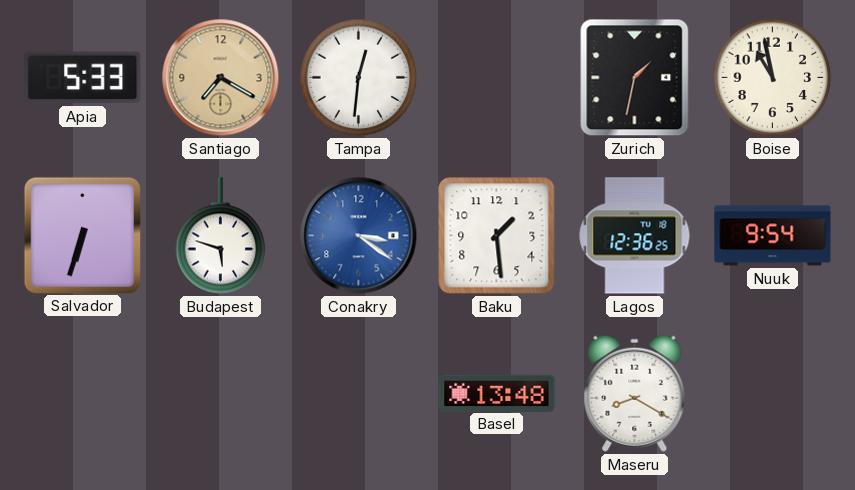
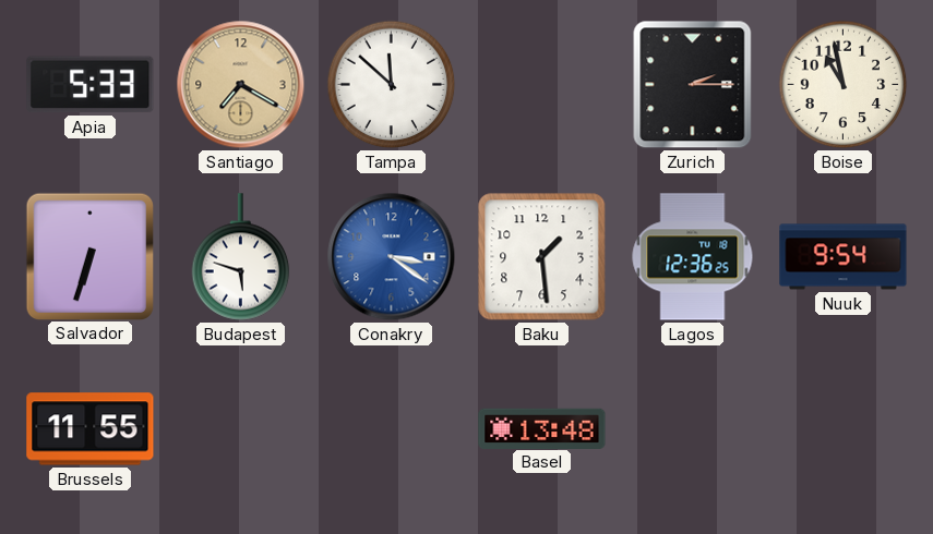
Tampa: 12:31 -> 11:52 (392, 85)
Zurich: 1:32 -> 2:15 (693, 85)
Brussels: none -> 11:55 (91, 429)
Maseru: 8:20 -> none (635, 393)
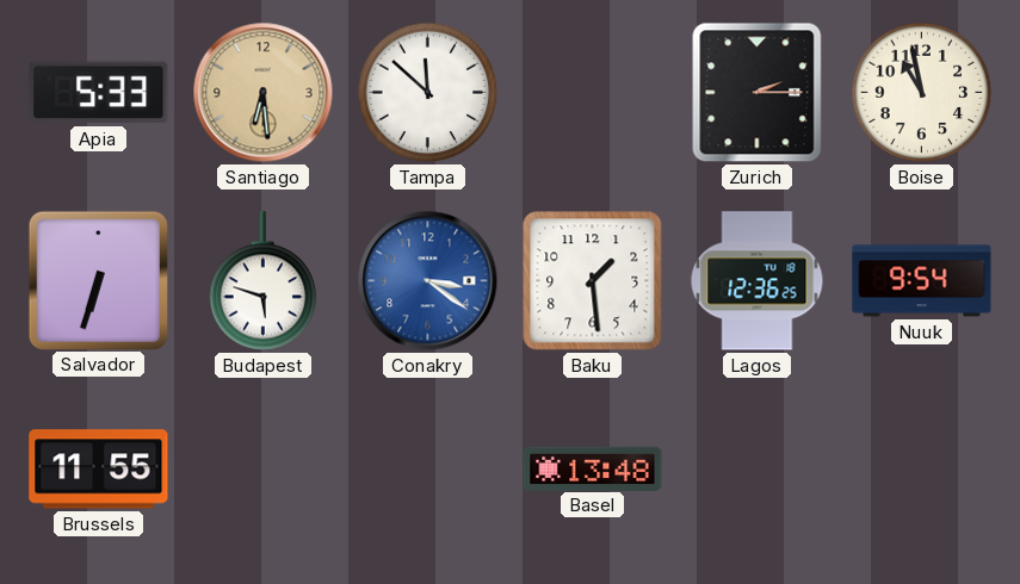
Santiago: 7:20 -> 6:29 (264, 93)
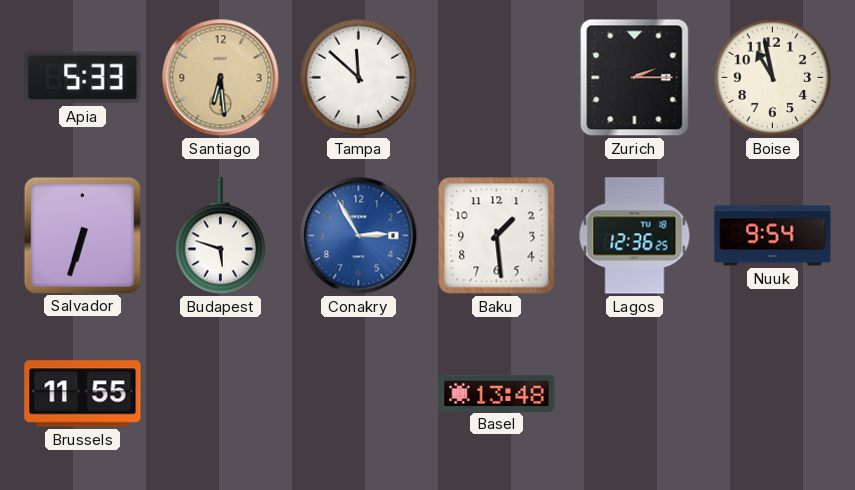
Conakry: 3:21 -> 2:55 (359, 236)
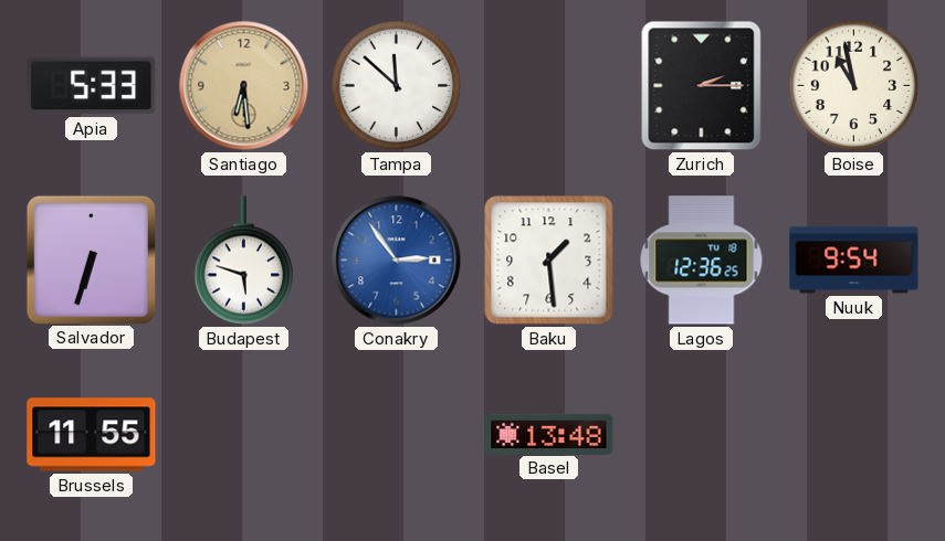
Conakry: 2:55 -> 2:54 (397, 261)
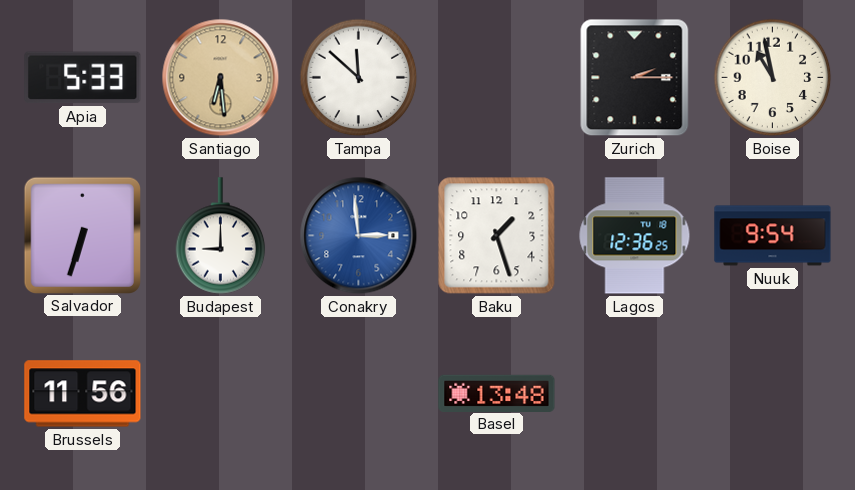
Budapest: 5:48 -> 9:00 (221, 236)
Conakry: 2:54 -> 2:59 (359, 236)
Baku: 1:29 -> 1:27 (497, 236)
Brussels: 11:55 -> 11:56 (83, 394)
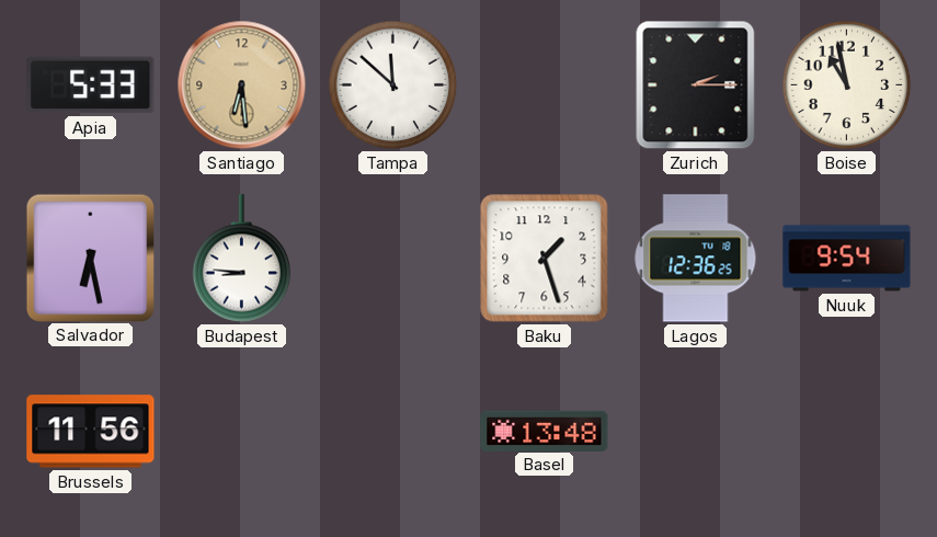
Salvador: 6:33 -> 6:28 (90, 258)
Budapest: 9:00 -> 8:46 (242, 259)
Conakry: 2:59 -> none (359, 236)
